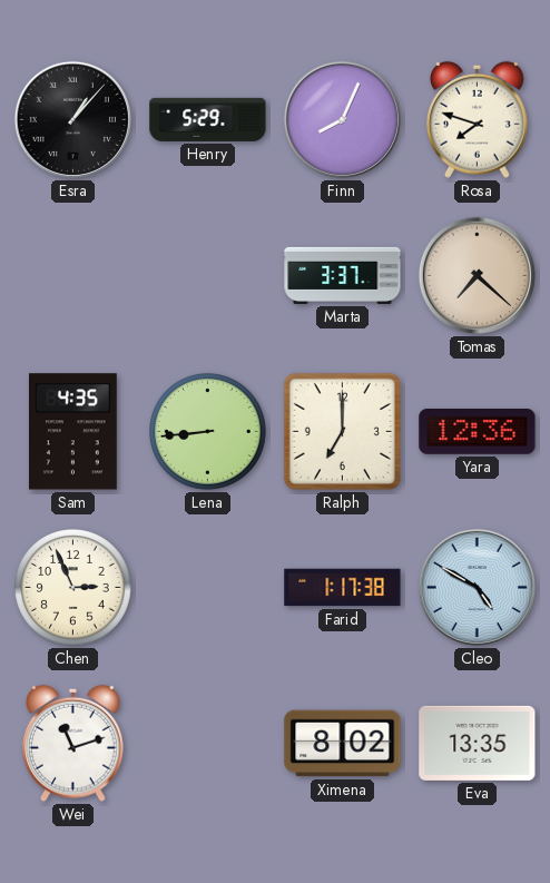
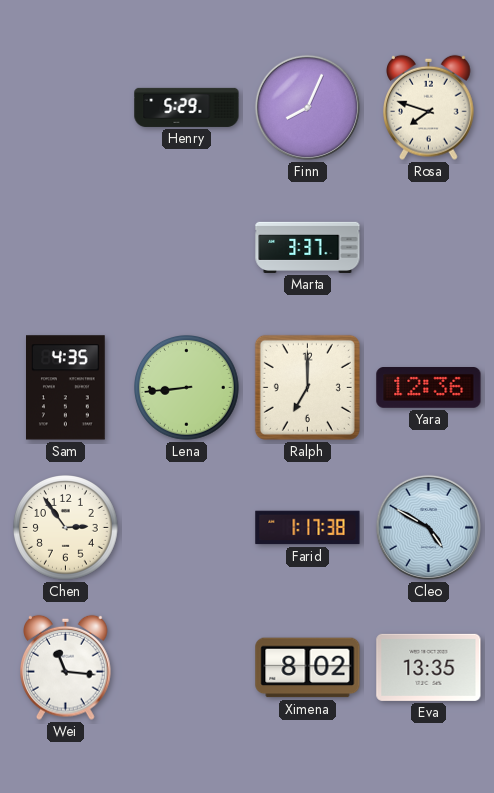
Esra: 1:07 -> none (72, 119)
Tomas: 7:22 -> none (477, 275)
Chen: 2:56 -> 2:54 (66, 528)
Wei: 11:12 -> 11:16 (66, 667)
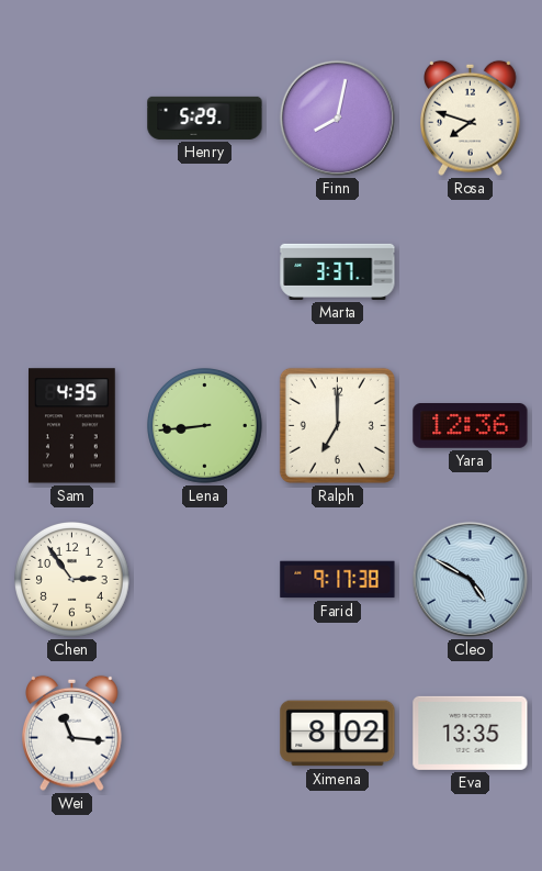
Finn: 8:04 -> 8:02 (337, 118)
Farid: 1:17 -> 9:17 (338, 580)
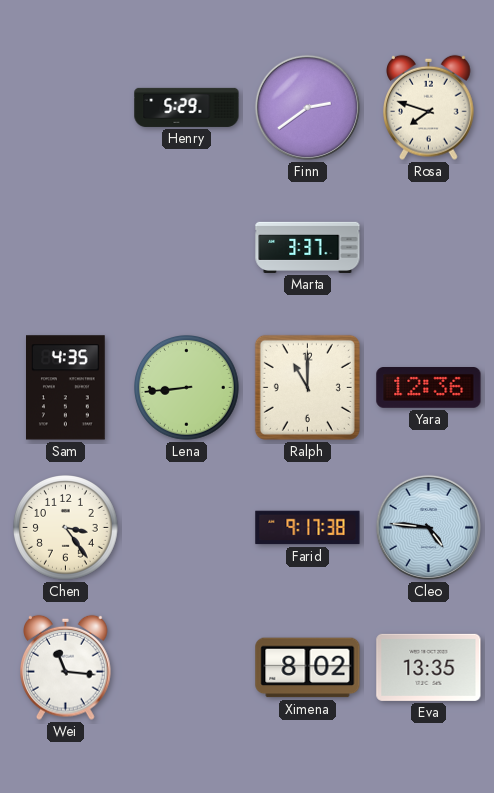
Finn: 8:02 -> 2:39 (307, 107)
Ralph: 7:00 -> 11:00 (307, 387)
Chen: 2:54 -> 3:24 (66, 528)
Cleo: 4:50 -> 4:46 (428, 527)
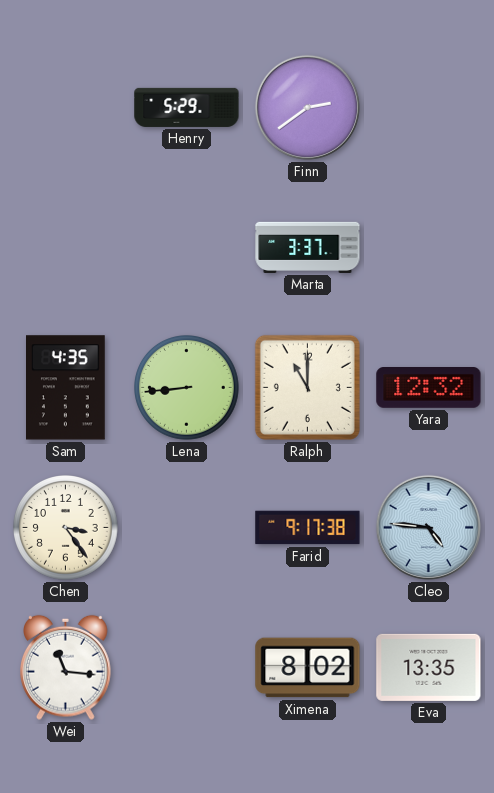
Rosa: 7:48 -> none (429, 107)
Yara: 12:36 -> 12:32 (429, 388)
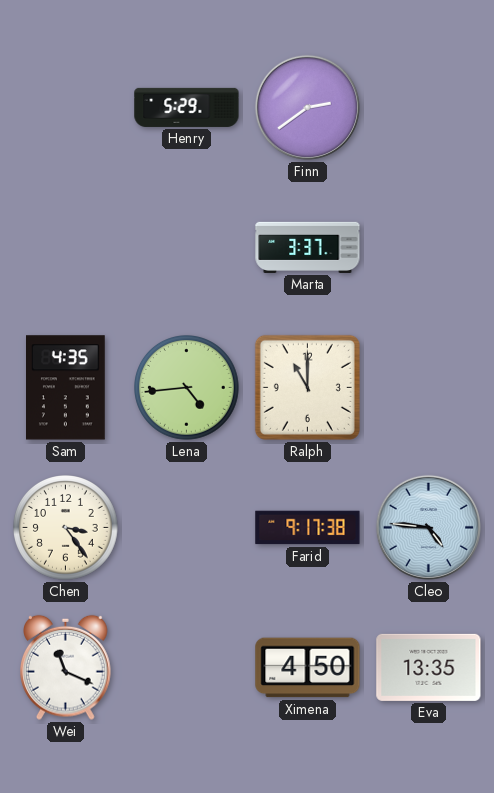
Lena: 8:44 -> 4:44 (187, 388)
Yara: 12:32 -> none (429, 388)
Wei: 11:16 -> 11:19 (66, 667)
Ximena: 8:02 -> 4:50 (308, 668)
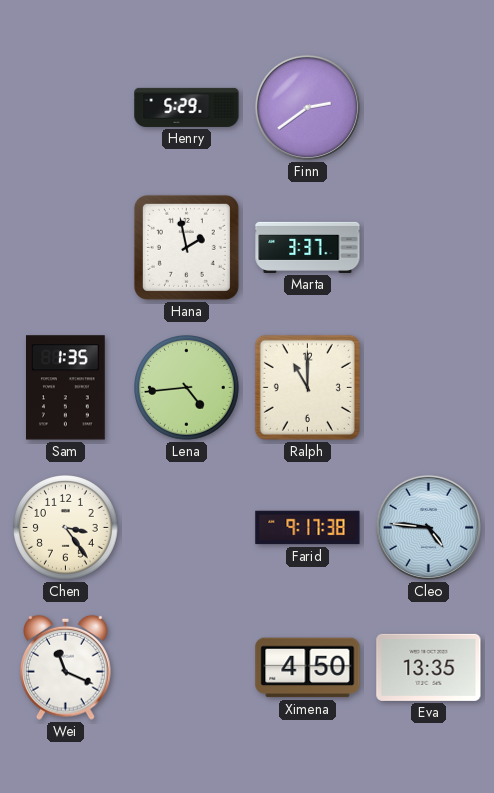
Hana: none -> 1:58 (186, 247)
Sam: 4:35 -> 1:35 (66, 388)
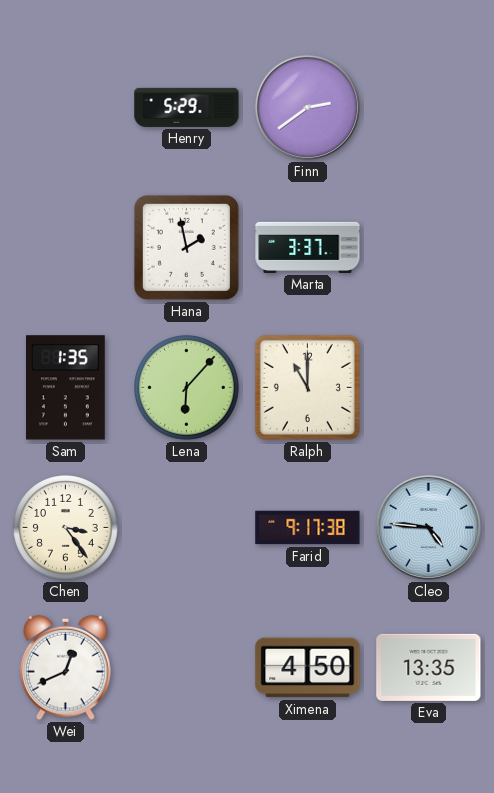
Lena: 4:44 -> 6:07 (187, 388)
Wei: 11:19 -> 12:41 (66, 667)
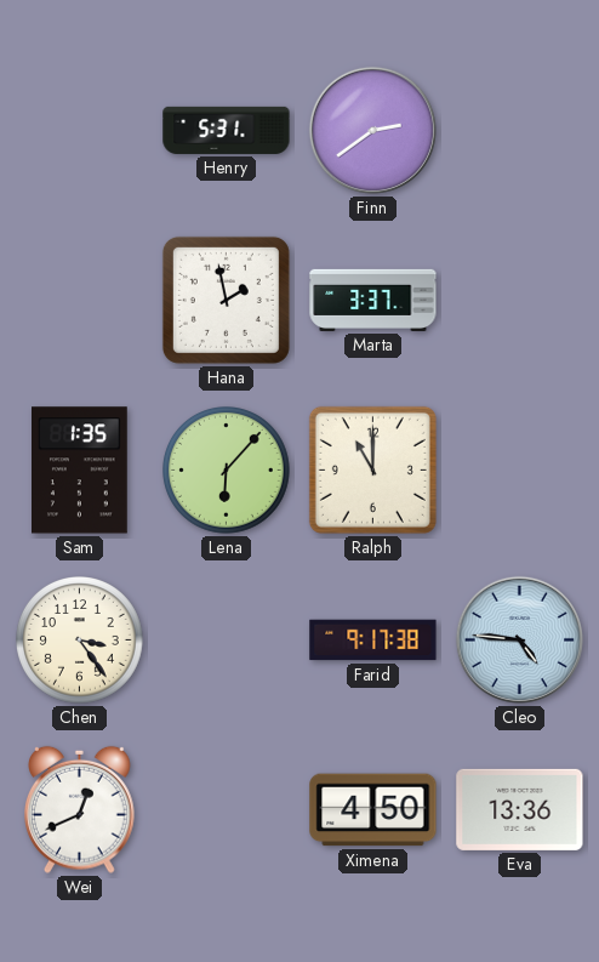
Henry: 5:29 -> 5:31 (227, 130)
Eva: 13:35 -> 13:36 (520, 809)
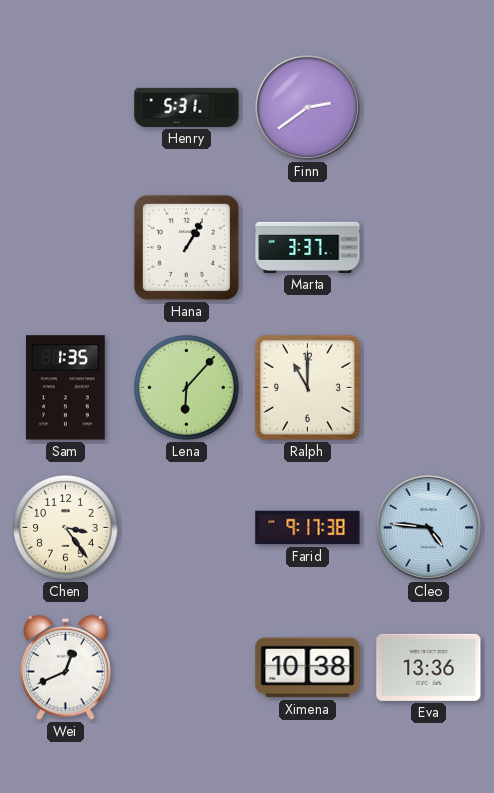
Hana: 1:58 -> 1:05 (186, 247)
Ximena: 4:50 -> 10:38 (308, 668)
